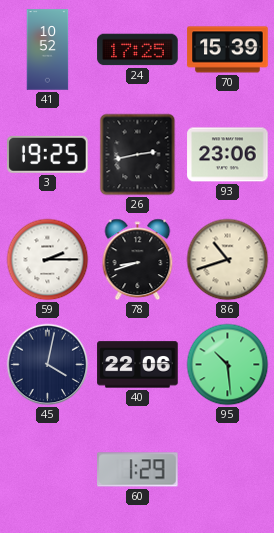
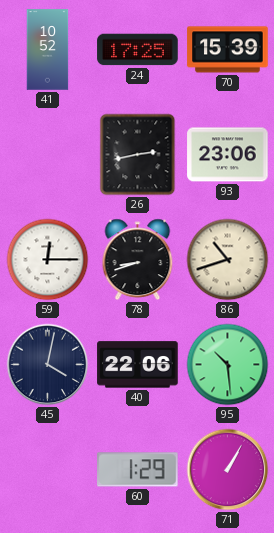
3: 19:25 -> none (48, 154)
59: 2:15 -> 12:15 (48, 260)
71: none -> 1:05 (228, 470)
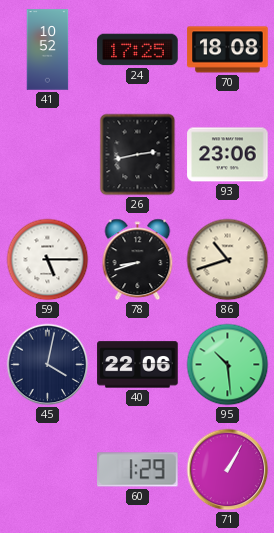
70: 15:39 -> 18:08 (228, 50)
59: 12:15 -> 5:15 (48, 260)
